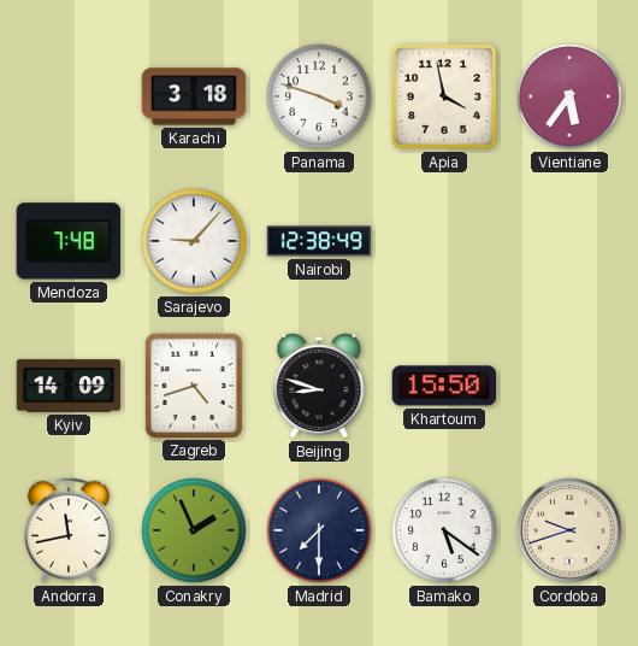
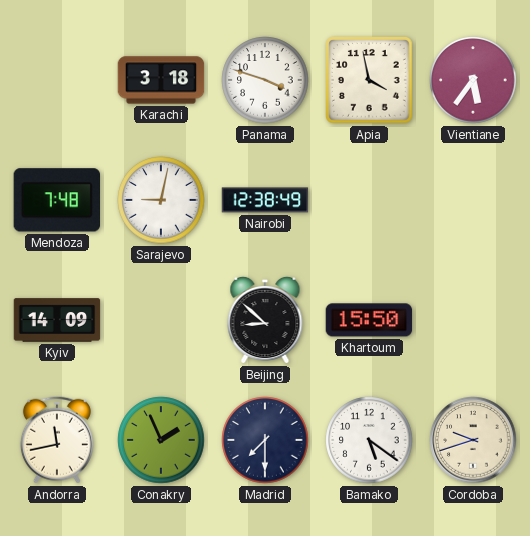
Sarajevo: 9:07 -> 9:02 (161, 200)
Zagreb: 4:42 -> none (193, 384)
Beijing: 8:48 -> 8:52 (265, 320)
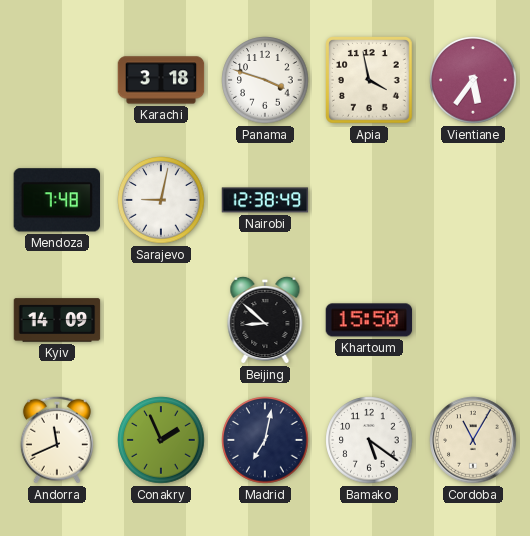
Andorra: 11:43 -> 11:41 (57, 440)
Madrid: 7:30 -> 7:02 (265, 440)
Cordoba: 9:42 -> 11:05 (473, 440)
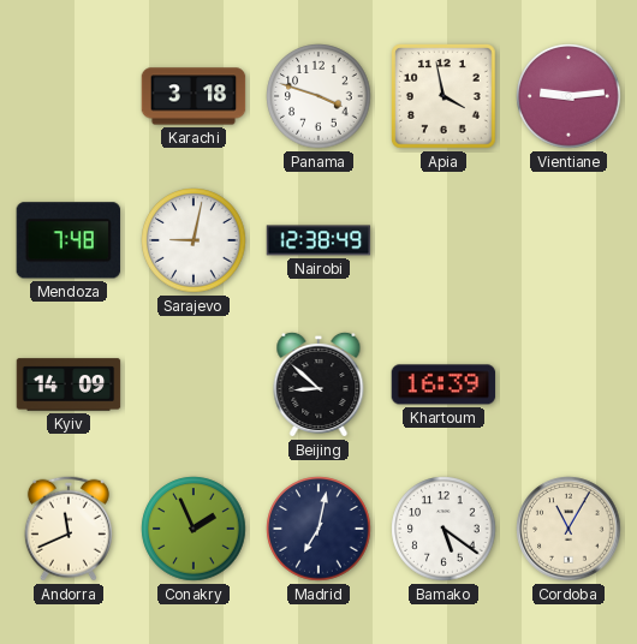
Vientiane: 5:36 -> 9:14 (568, 96)
Khartoum: 15:50 -> 16:39 (443, 384)
